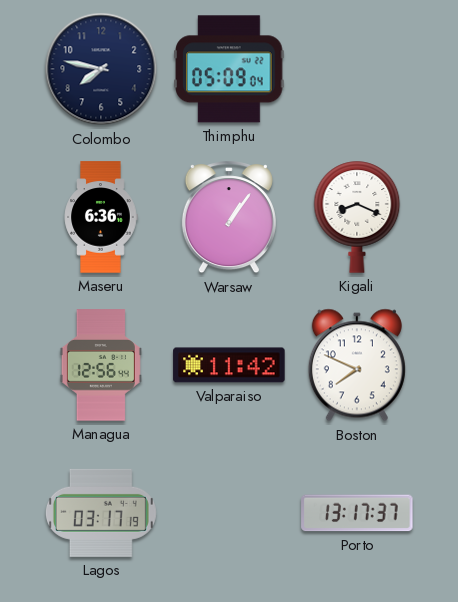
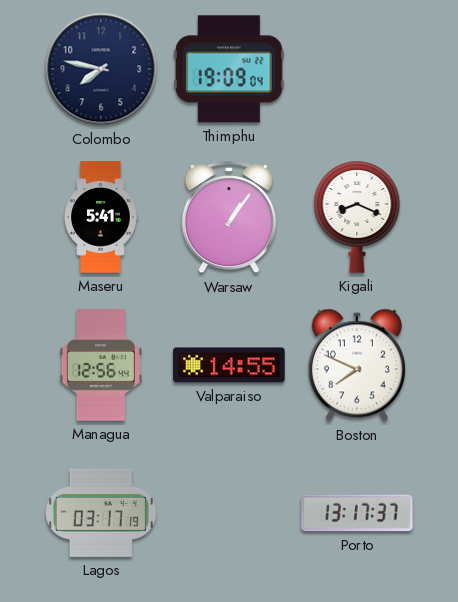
Thimphu: 05:09 -> 19:09 (229, 69)
Maseru: 6:36 -> 5:41 (101, 217)
Valparaiso: 11:42 -> 14:55 (229, 365)
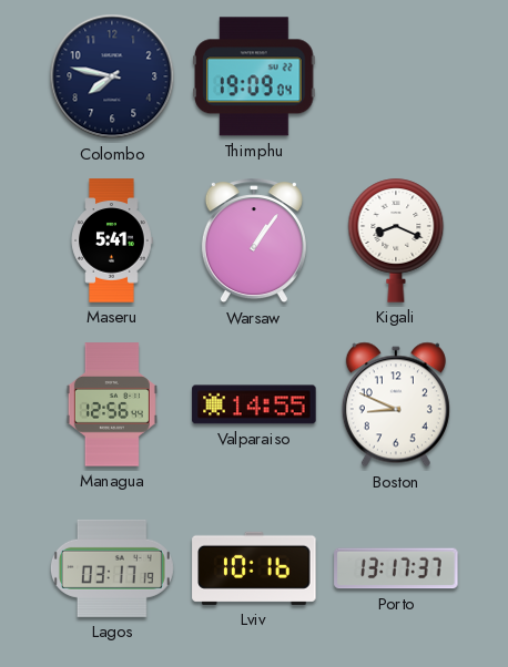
Boston: 7:49 -> 8:49 (396, 404)
Lviv: none -> 10:16 (254, 568)
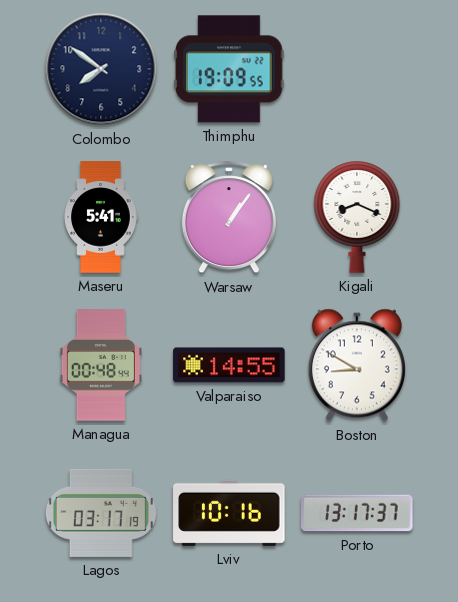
Colombo: 7:47 -> 7:51 (101, 69)
Thimphu: 19:09:04 -> 19:09:55 (229, 69)
Managua: 12:56 -> 00:48 (101, 365)
Boston: 8:49 -> 8:50 (357, 365)
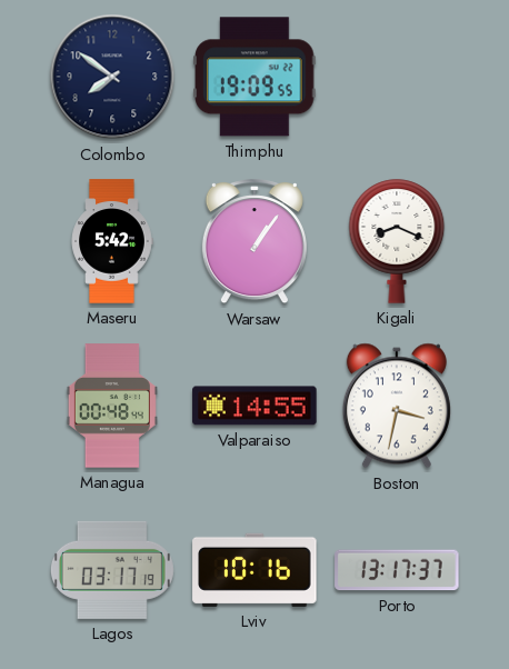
Maseru: 5:41 -> 5:42 (112, 241)
Boston: 8:50 -> 3:32 (397, 406)
